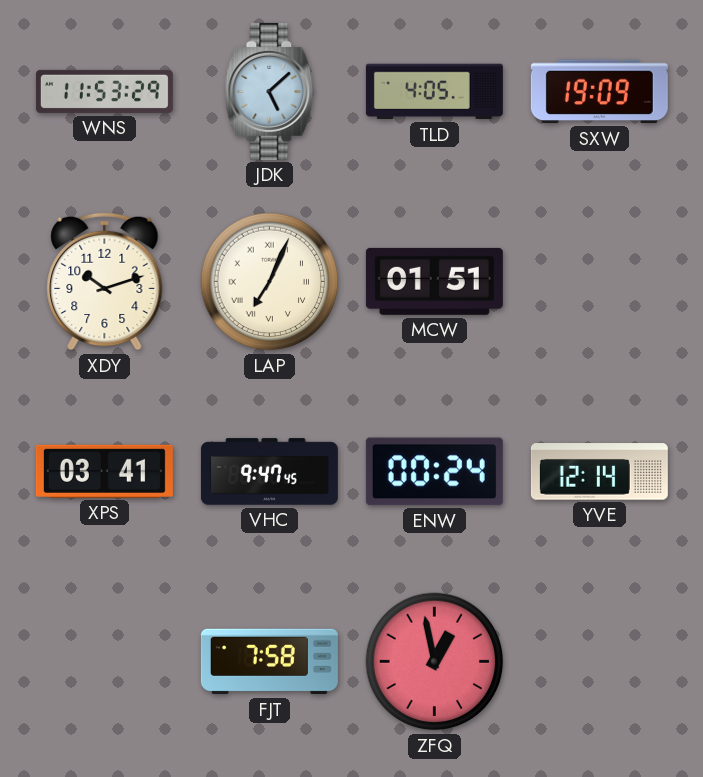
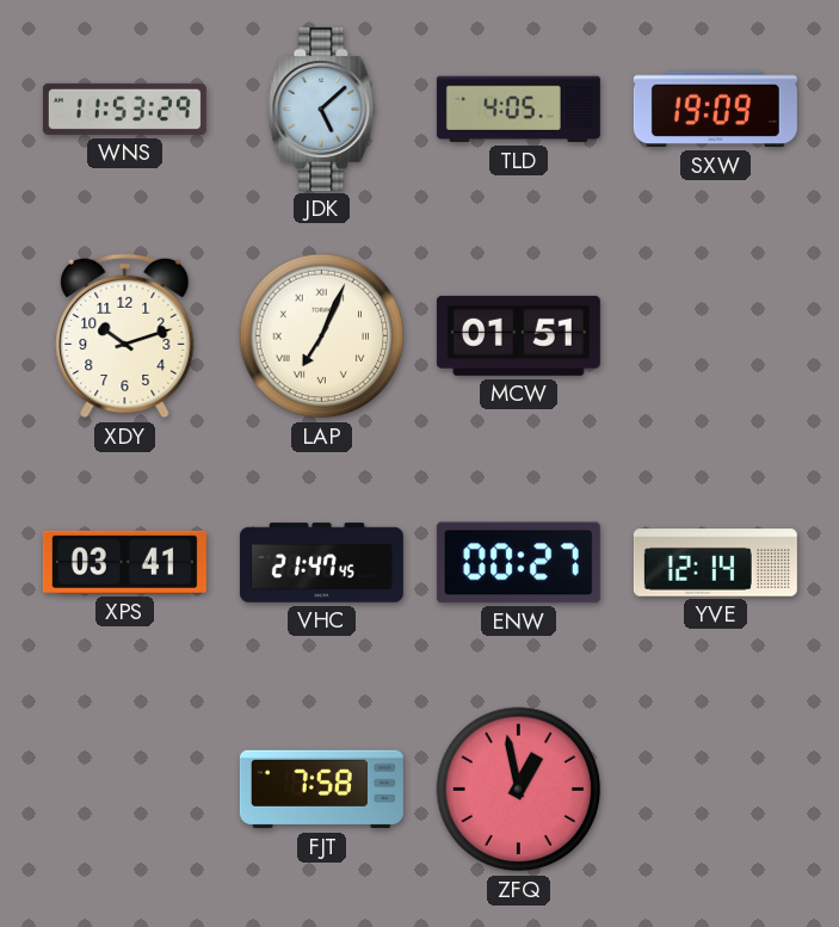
VHC: 9:47 -> 21:47 (321, 563)
ENW: 00:24 -> 00:27 (518, 563)
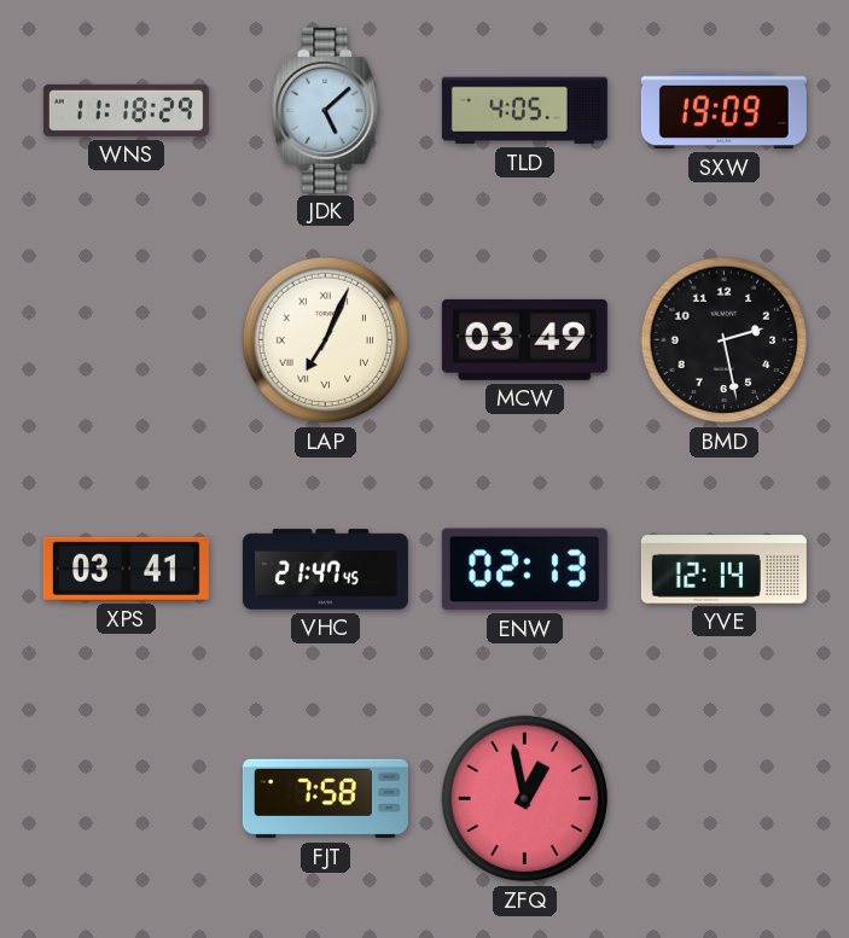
WNS: 11:53 -> 11:18 (126, 110)
XDY: 10:12 -> none (125, 336)
MCW: 01:51 -> 03:49 (524, 339)
BMD: none -> 2:28 (725, 340)
ENW: 00:27 -> 02:13 (524, 570)
